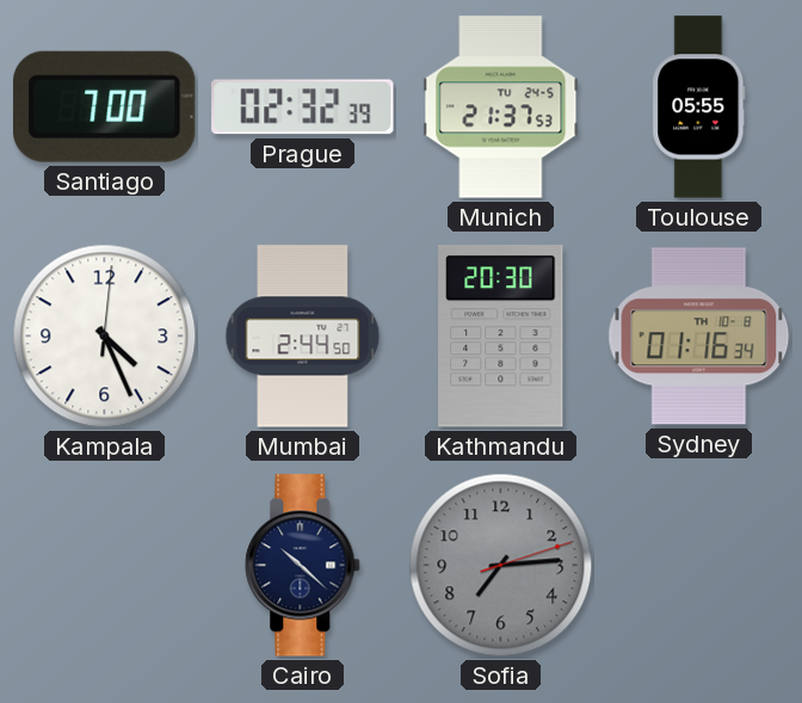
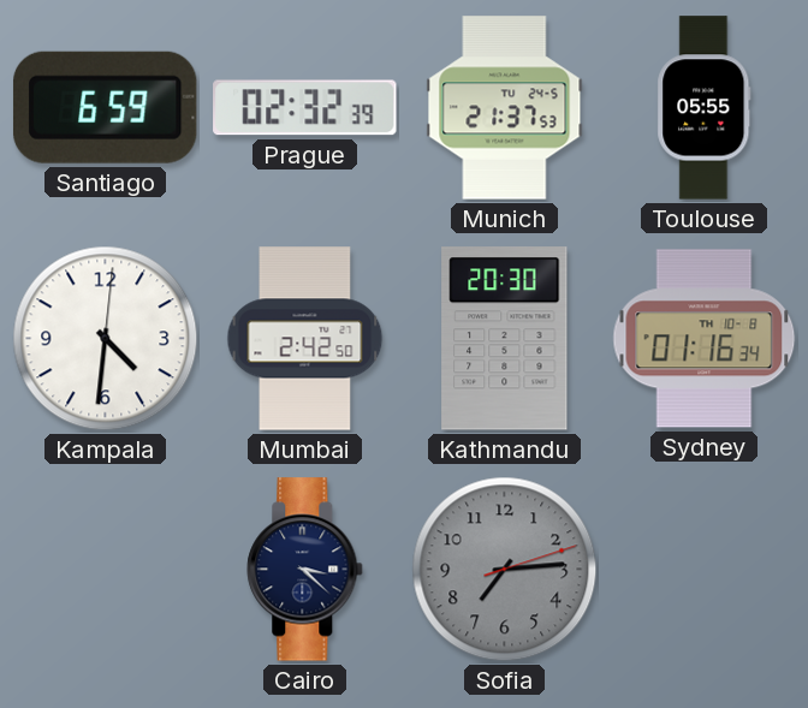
Santiago: 7:00 -> 6:59 (105, 107)
Kampala: 4:26 -> 4:31 (106, 339)
Mumbai: 2:44 -> 2:42 (305, 339)
Cairo: 10:22 -> 3:22 (305, 570)
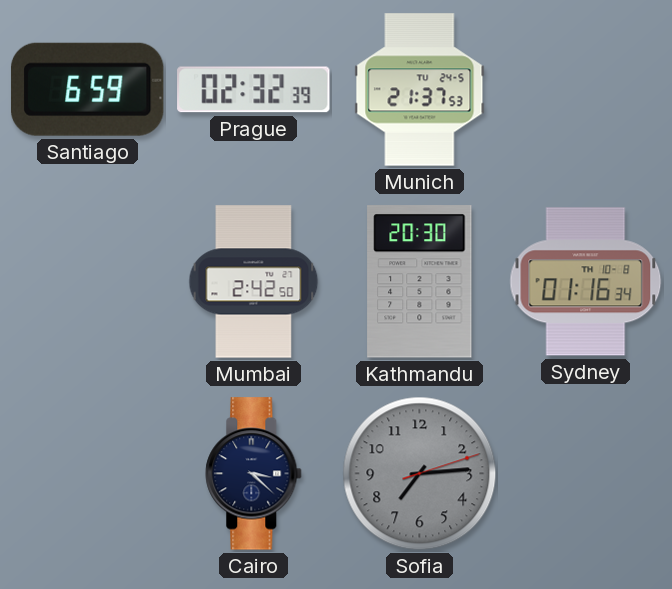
Toulouse: 05:55 -> none (705, 108)
Kampala: 4:31 -> none (106, 339)
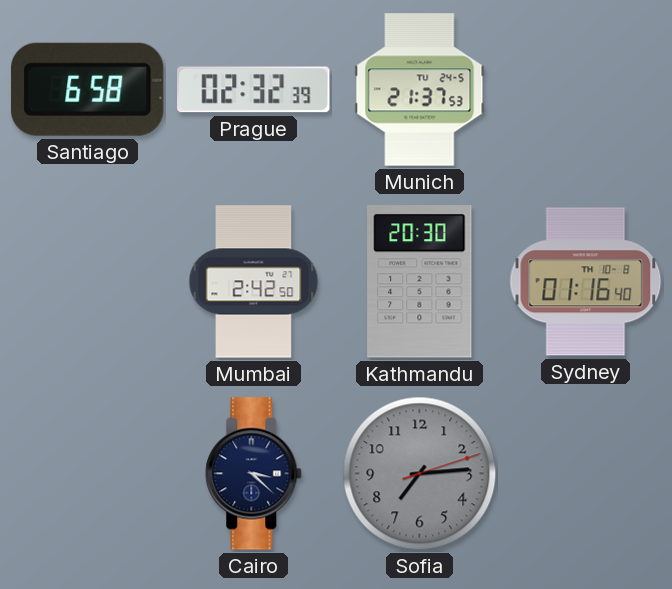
Santiago: 6:59 -> 6:58 (87, 89)
Sydney: 01:16:34 -> 01:16:40 (586, 282)
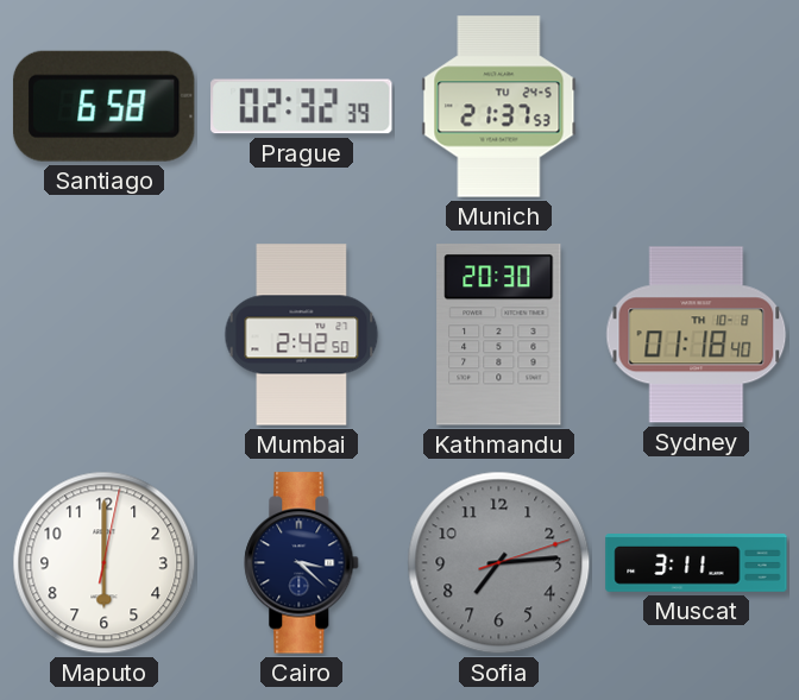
Sydney: 01:16 -> 01:18 (697, 335)
Maputo: none -> 6:00 (105, 563)
Muscat: none -> 3:11 (697, 563)
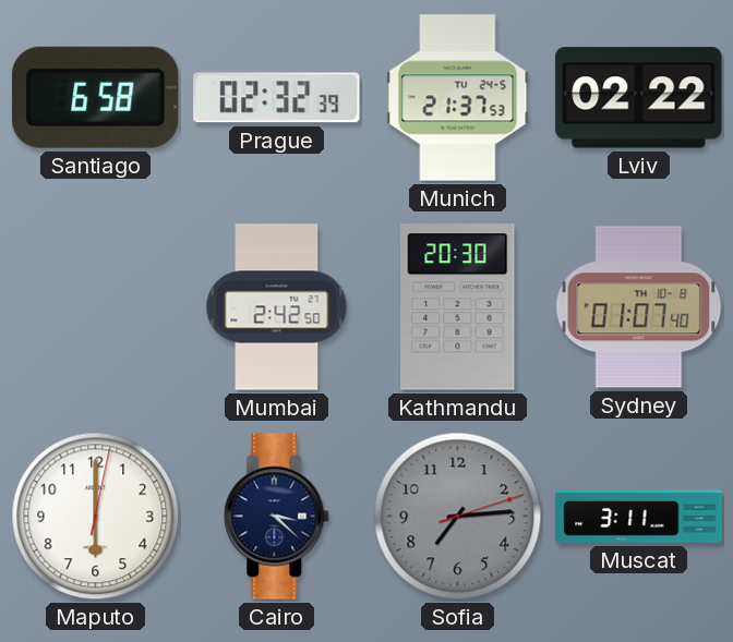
Lviv: none -> 02:22 (639, 98)
Sydney: 01:18 -> 01:07 (639, 307)
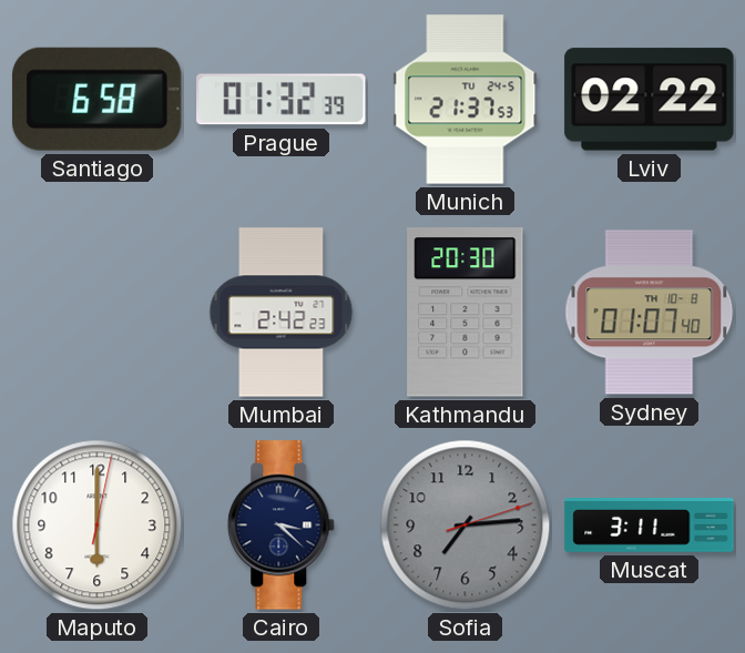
Prague: 02:32 -> 01:32 (282, 100)
Mumbai: 2:42:50 -> 2:42:23 (282, 313)
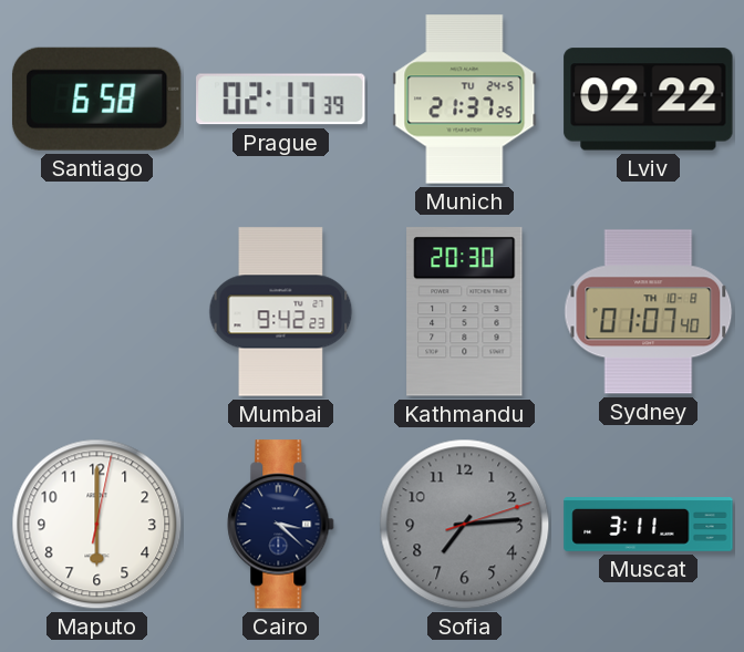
Prague: 01:32 -> 02:17 (281, 100)
Munich: 21:37:53 -> 21:37:25 (465, 100)
Mumbai: 2:42 -> 9:42 (281, 312)
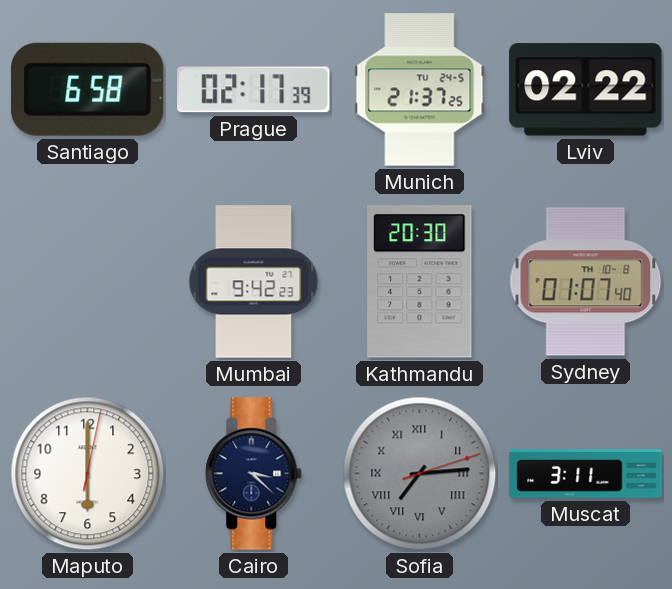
Sofia numerals: Arabic -> Roman (420, 474)
